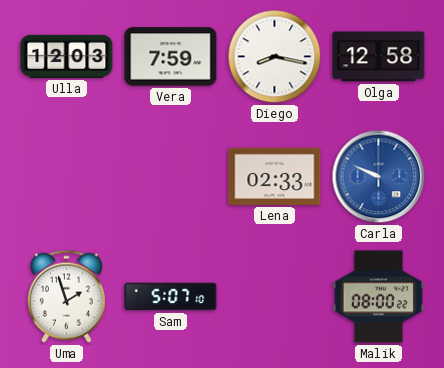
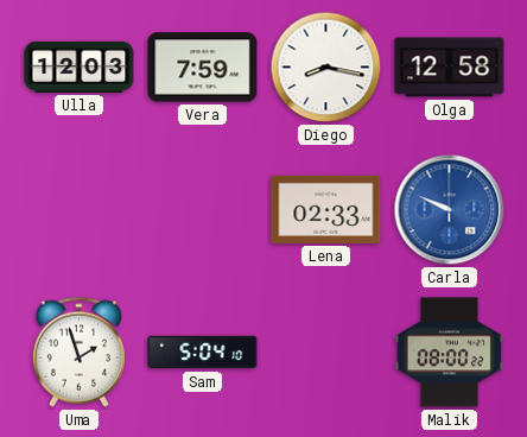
Sam: 5:07 -> 5:04 (203, 353)
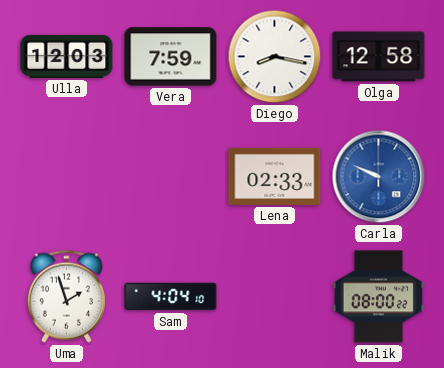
Sam: 5:04 -> 4:04 (171, 297)
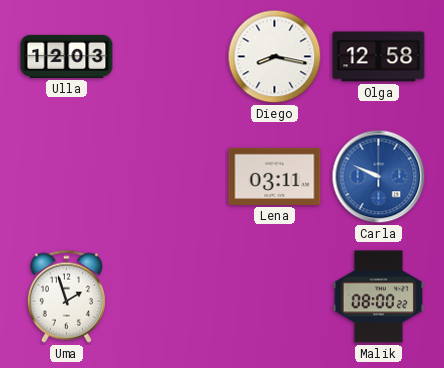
Vera: 7:59 -> none (171, 57)
Lena: 02:33 -> 03:11 (275, 176)
Sam: 4:04 -> none (171, 297)
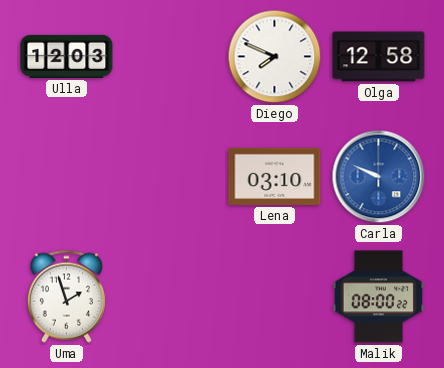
Diego: 8:17 -> 7:49 (275, 57)
Lena: 03:11 -> 03:10 (275, 176)
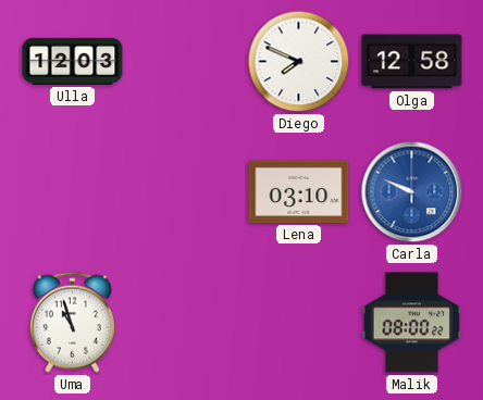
Uma: 1:57 -> 10:57 (72, 322)
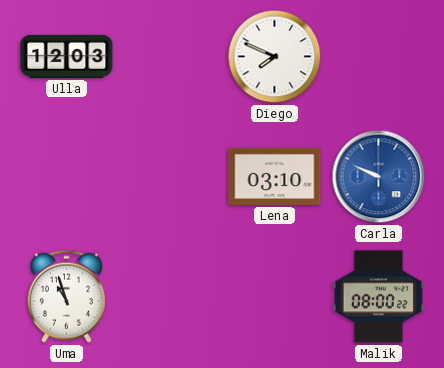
Olga: 12:58 -> none (412, 62)
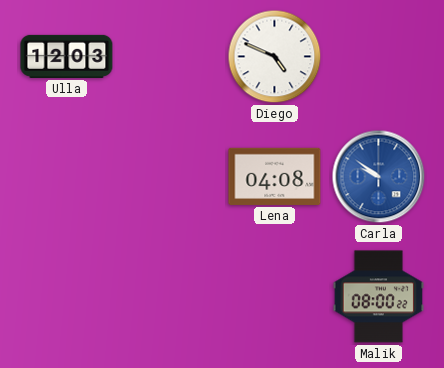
Diego: 7:49 -> 4:49 (275, 57)
Lena: 03:10 -> 04:08 (275, 176)
Carla: 9:49 -> 9:51 (379, 177)
Uma: 10:57 -> none (66, 296)
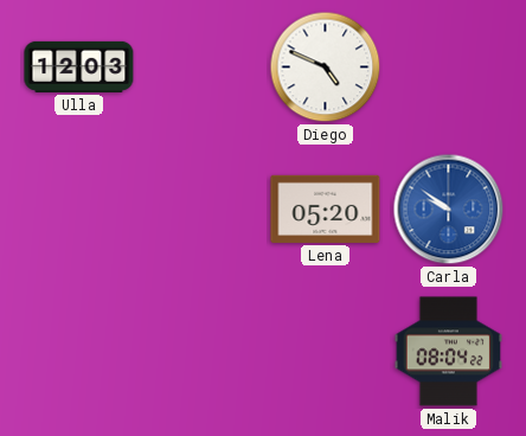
Lena: 04:08 -> 05:20 (326, 209)
Malik: 08:00 -> 08:04 (448, 352)
